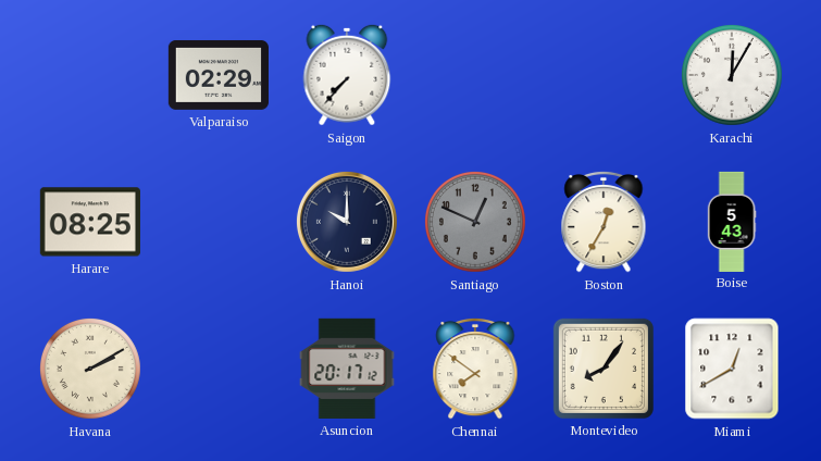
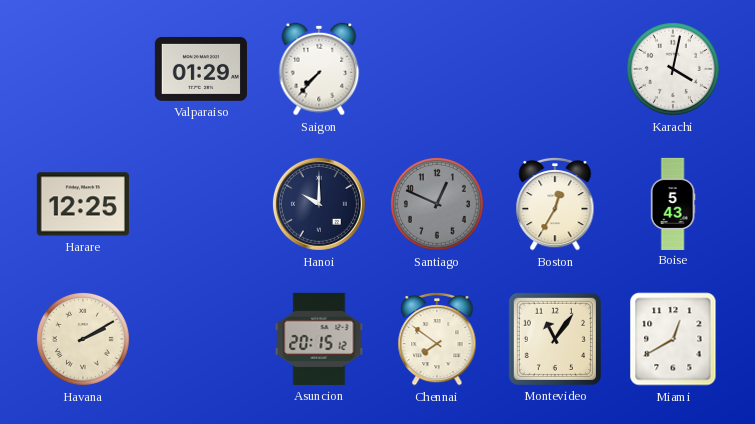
Valparaiso: 02:29 -> 01:29 (201, 69)
Karachi: 12:05 -> 4:02 (673, 69)
Harare: 08:25 -> 12:25 (83, 204)
Asuncion: 20:17 -> 20:15 (319, 339)
Montevideo: 8:06 -> 11:06 (555, 339)
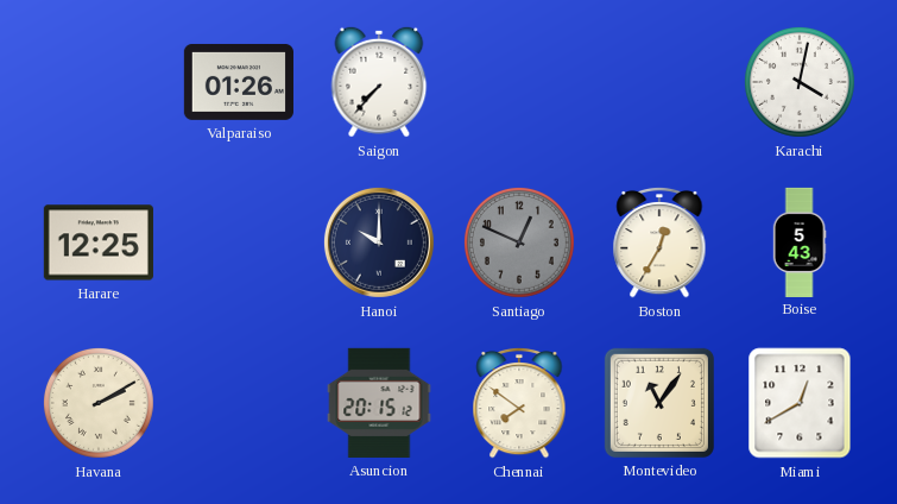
Valparaiso: 01:29 -> 01:26 (239, 82)
